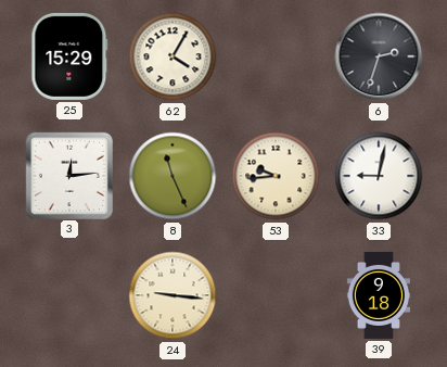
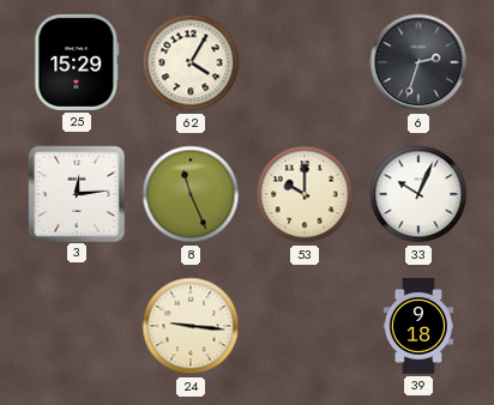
53: 9:44 -> 10:00 (305, 194)
33: 9:02 -> 10:04 (418, 194)
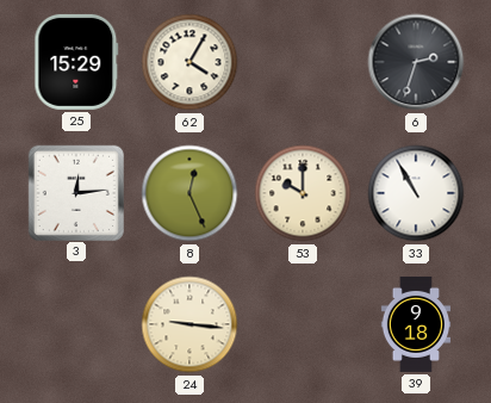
8: 11:26 -> 12:26 (189, 193)
33: 10:04 -> 10:55 (416, 193)
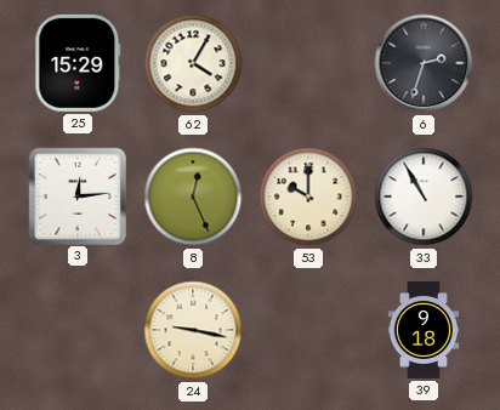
24: 9:16 -> 9:17 (193, 330)
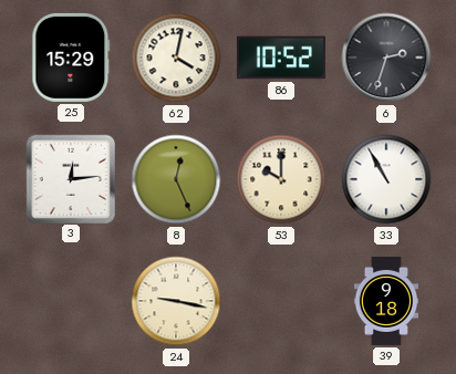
62: 4:05 -> 4:02 (176, 58)
86: none -> 10:52 (281, 58)
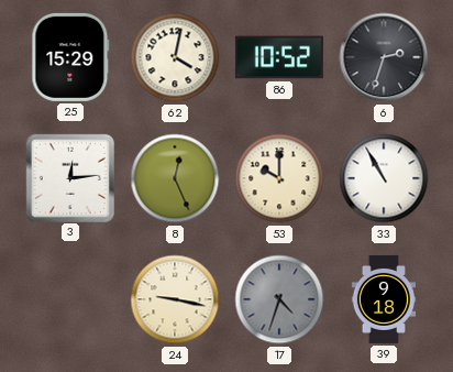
17: none -> 4:33 (279, 299)
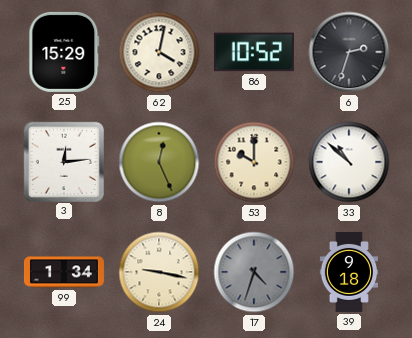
33: 10:55 -> 10:52 (349, 162)
99: none -> 1:34 (64, 272)
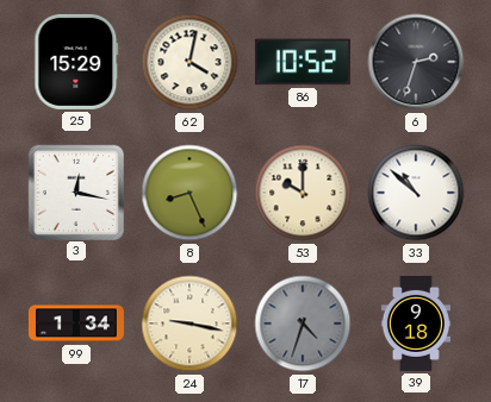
3: 12:14 -> 12:17 (75, 191)
8: 12:26 -> 8:26 (189, 193)
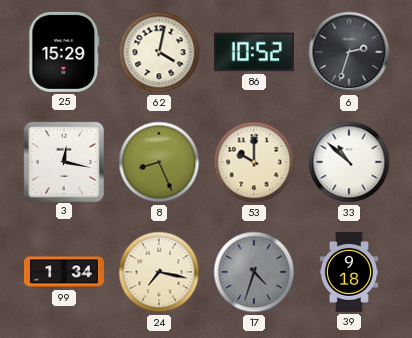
24: 9:17 -> 7:17 (159, 272)
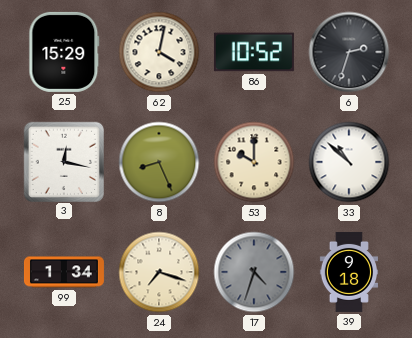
24: 7:17 -> 7:18 (159, 272)
